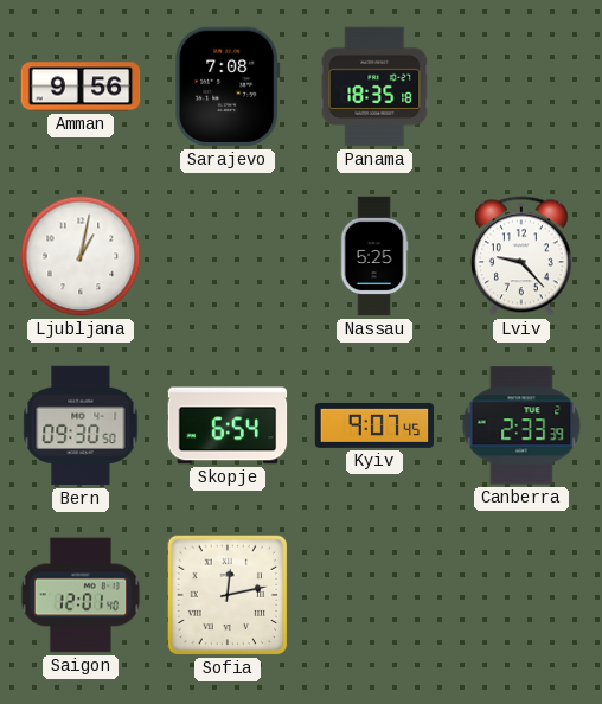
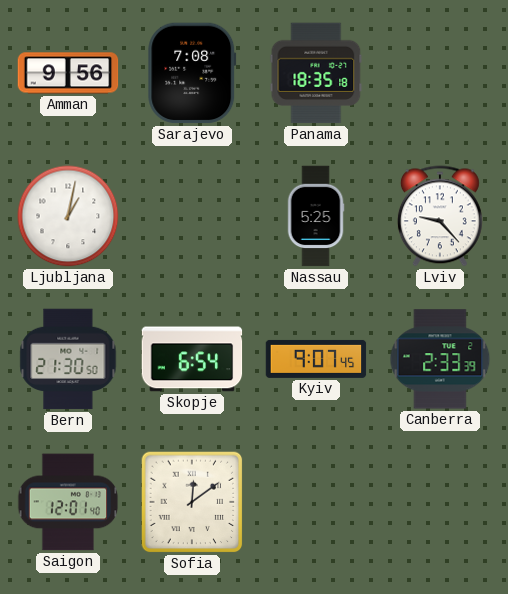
Bern: 09:30 -> 21:30 (68, 359)
Sofia: 12:13 -> 12:09 (192, 502)
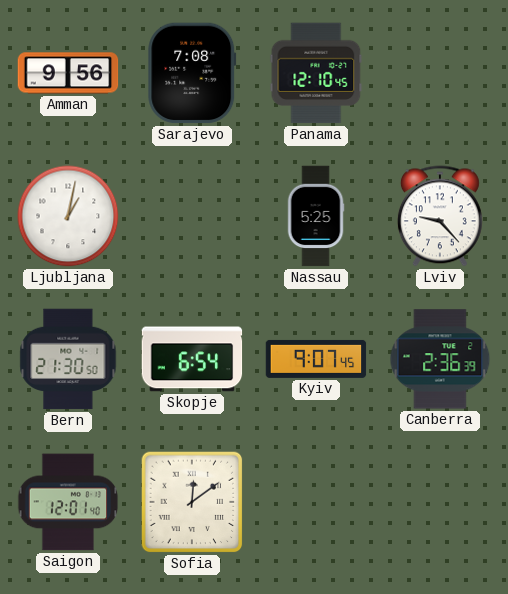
Panama: 18:35 -> 12:10 (316, 73)
Canberra: 2:33 -> 2:36 (440, 359)
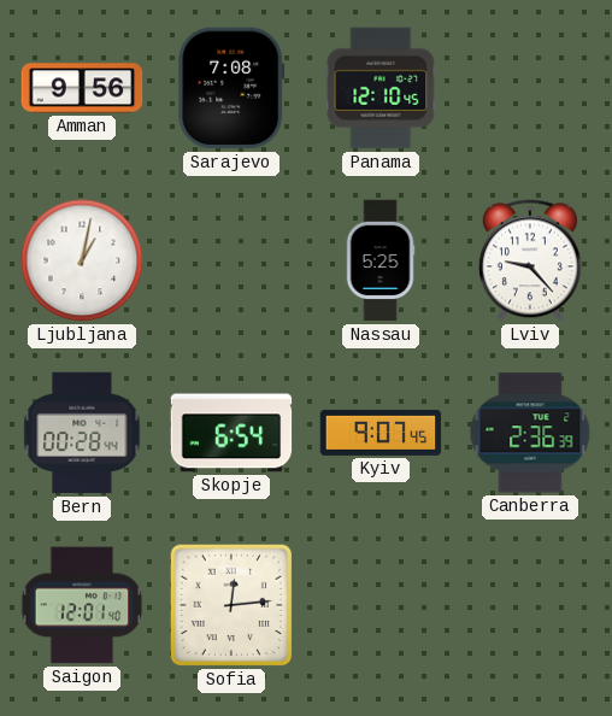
Bern: 21:30 -> 00:28 (82, 433)
Sofia: 12:09 -> 12:14 (231, 605)
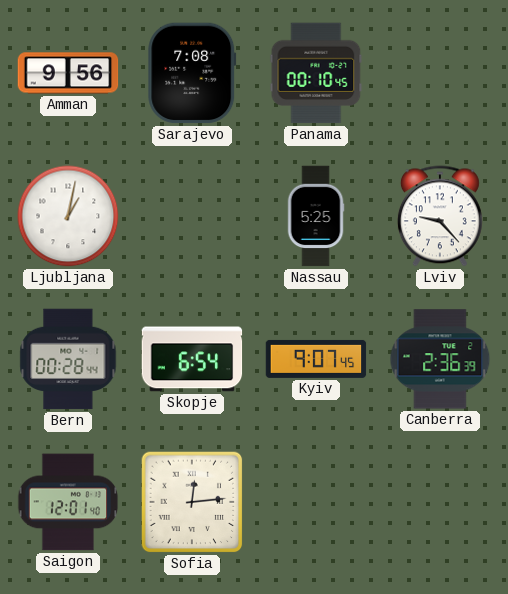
Panama: 12:10 -> 00:10 (316, 73)
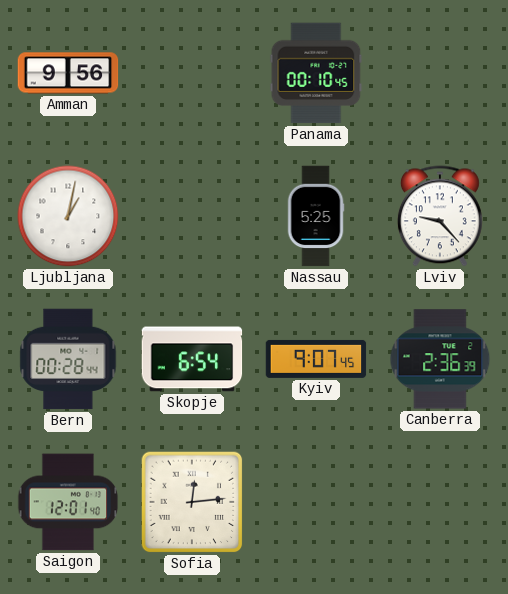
Sarajevo: 7:08 -> none (192, 73)
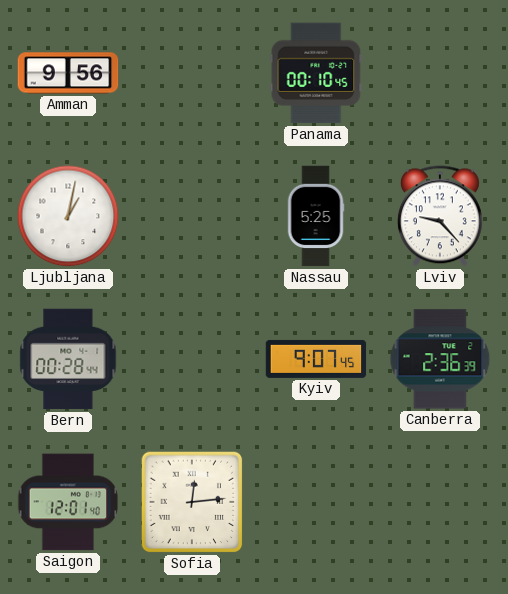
Skopje: 6:54 -> none (192, 359)
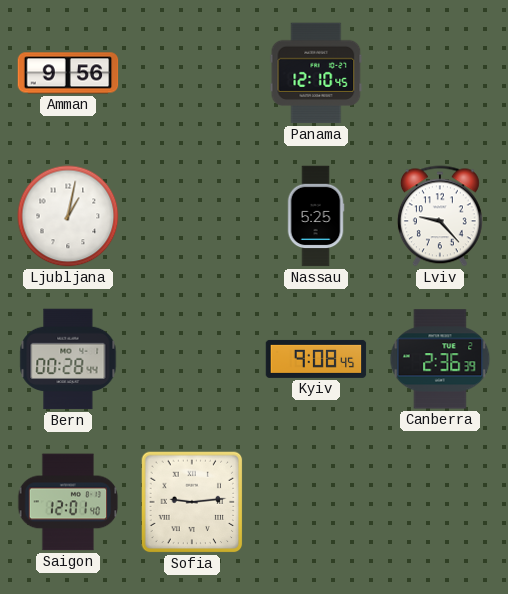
Panama: 00:10 -> 12:10 (316, 73)
Kyiv: 9:07 -> 9:08 (316, 359)
Sofia: 12:14 -> 9:14 (192, 502)
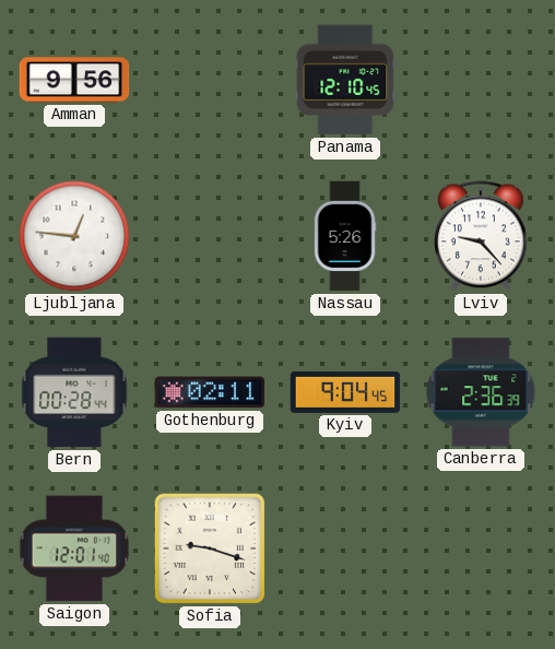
Ljubljana: 1:02 -> 12:46 (74, 236)
Nassau: 5:25 -> 5:26 (345, 236)
Gothenburg: none -> 02:11 (210, 392)
Kyiv: 9:08 -> 9:04 (345, 392)
Sofia: 9:14 -> 9:18 (210, 548)
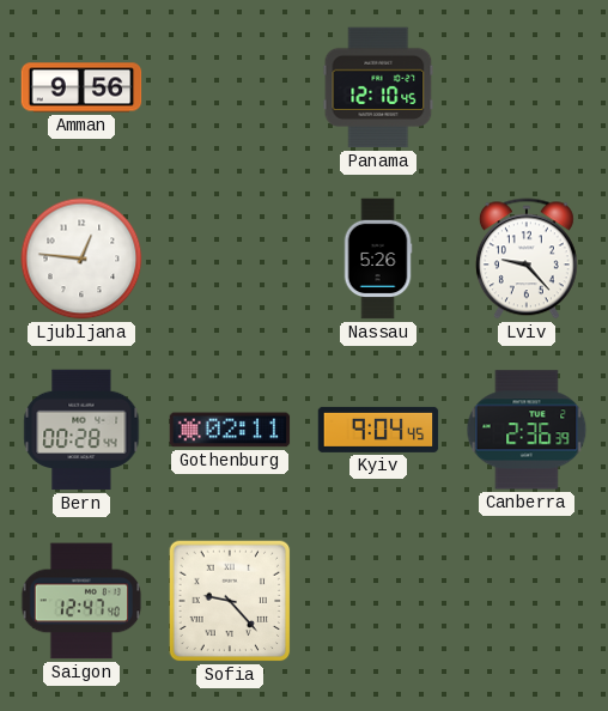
Saigon: 12:01 -> 12:47 (81, 601)
Sofia: 9:18 -> 9:23 (230, 601)
